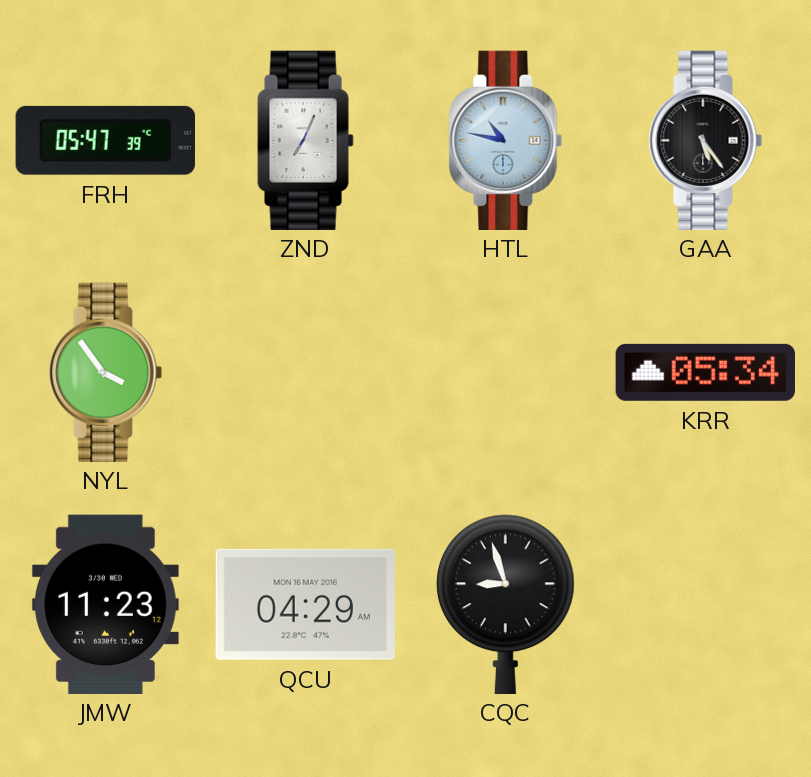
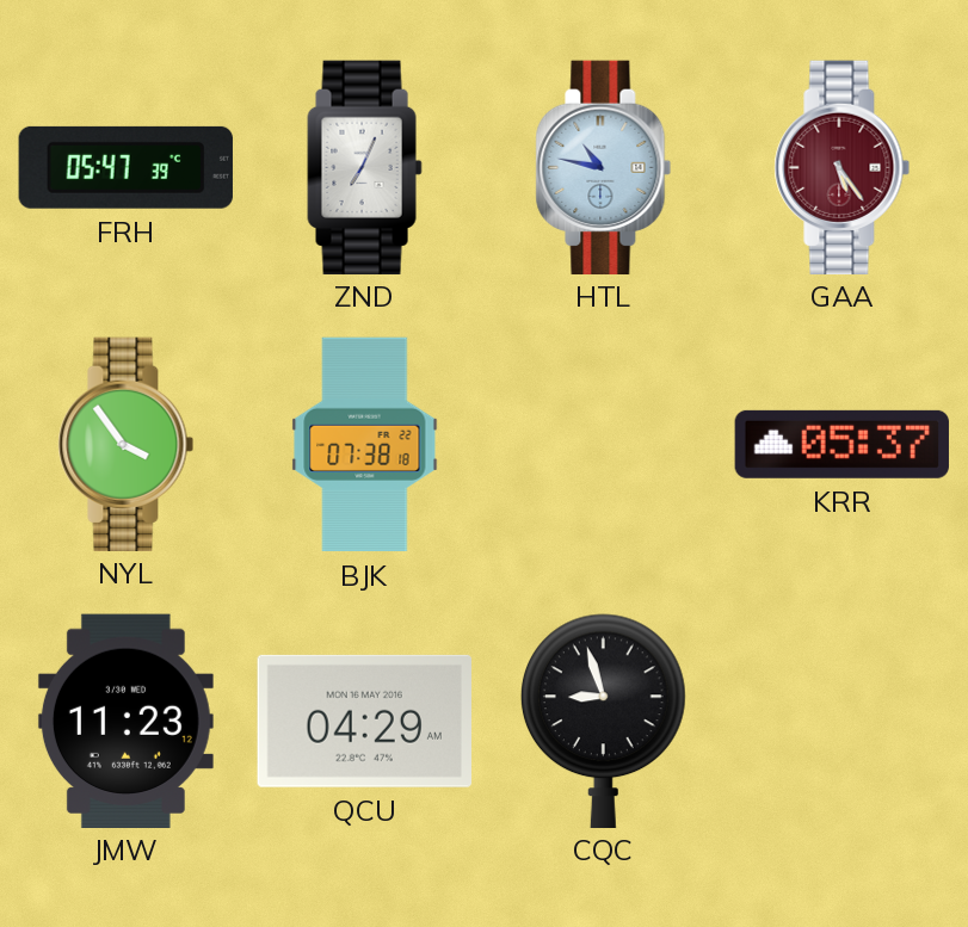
GAA dial: black -> burgundy (843, 167)
BJK: none -> 07:38 (365, 445)
KRR: 05:34 -> 05:37 (841, 444)
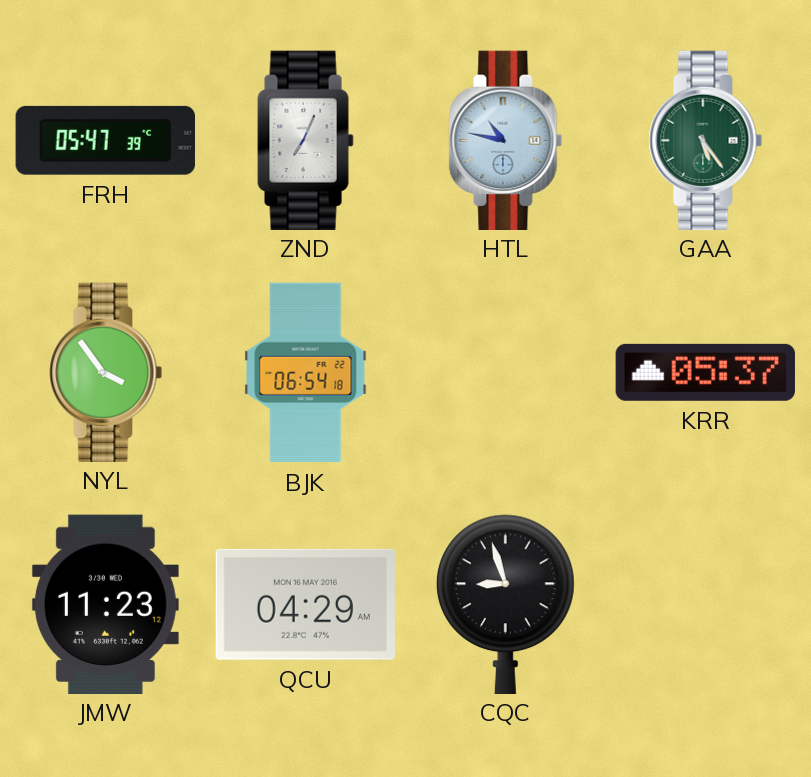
GAA dial: burgundy -> green (706, 140)
BJK: 07:38 -> 06:54 (306, 373)
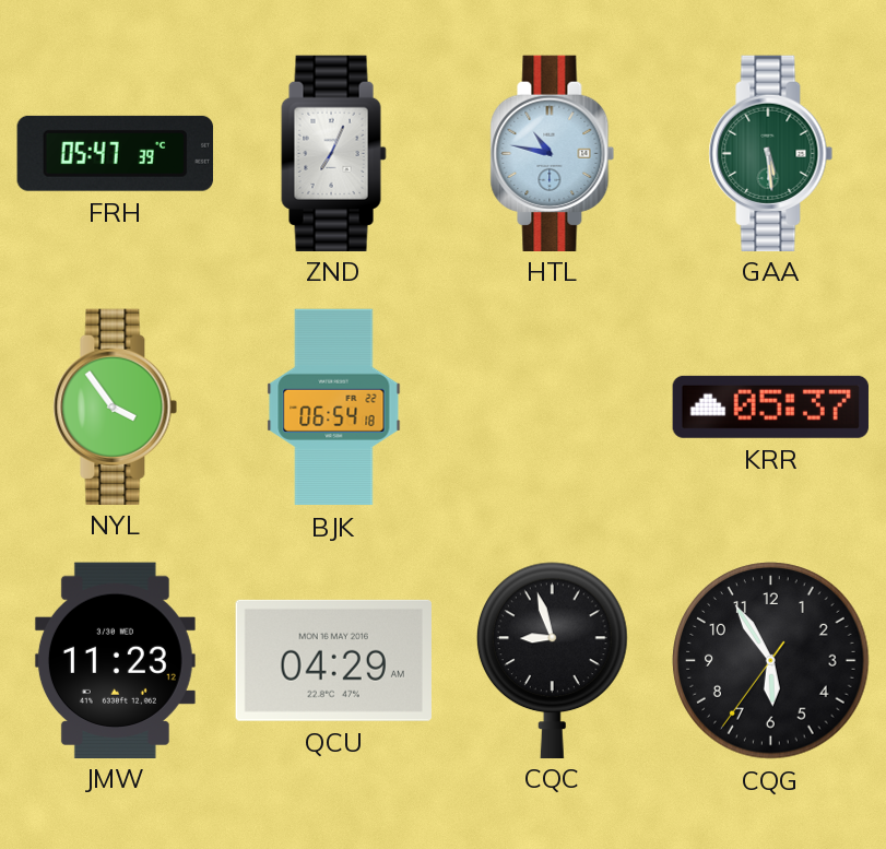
GAA: 5:24 -> 5:29 (771, 153)
CQG: none -> 5:54 (771, 661)
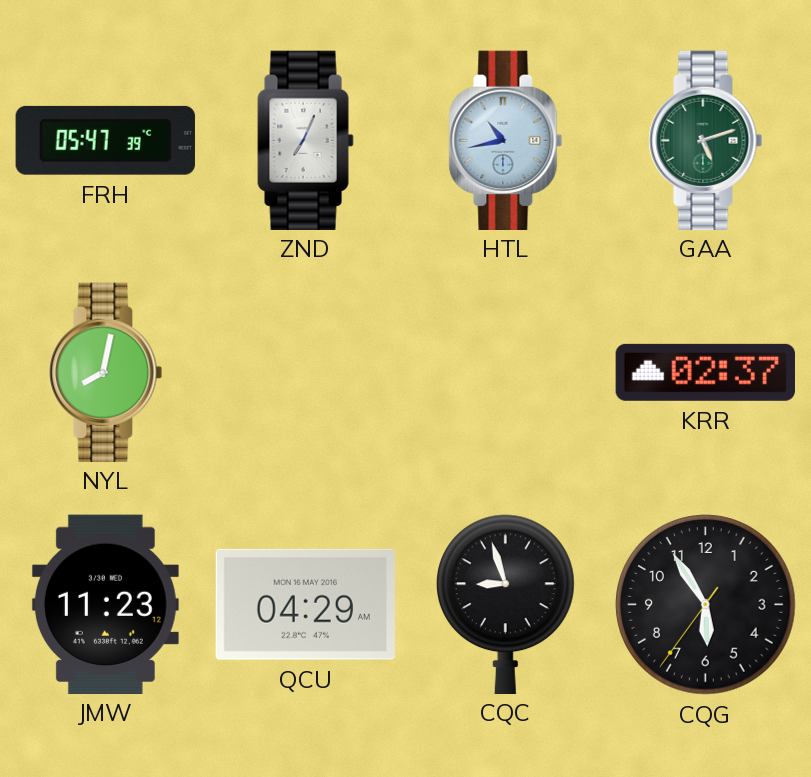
HTL: 10:47 -> 10:43 (506, 140)
GAA: 5:29 -> 5:12 (706, 140)
NYL: 3:54 -> 8:02 (106, 372)
BJK: 06:54 -> none (334, 408)
KRR: 05:37 -> 02:37 (705, 372)
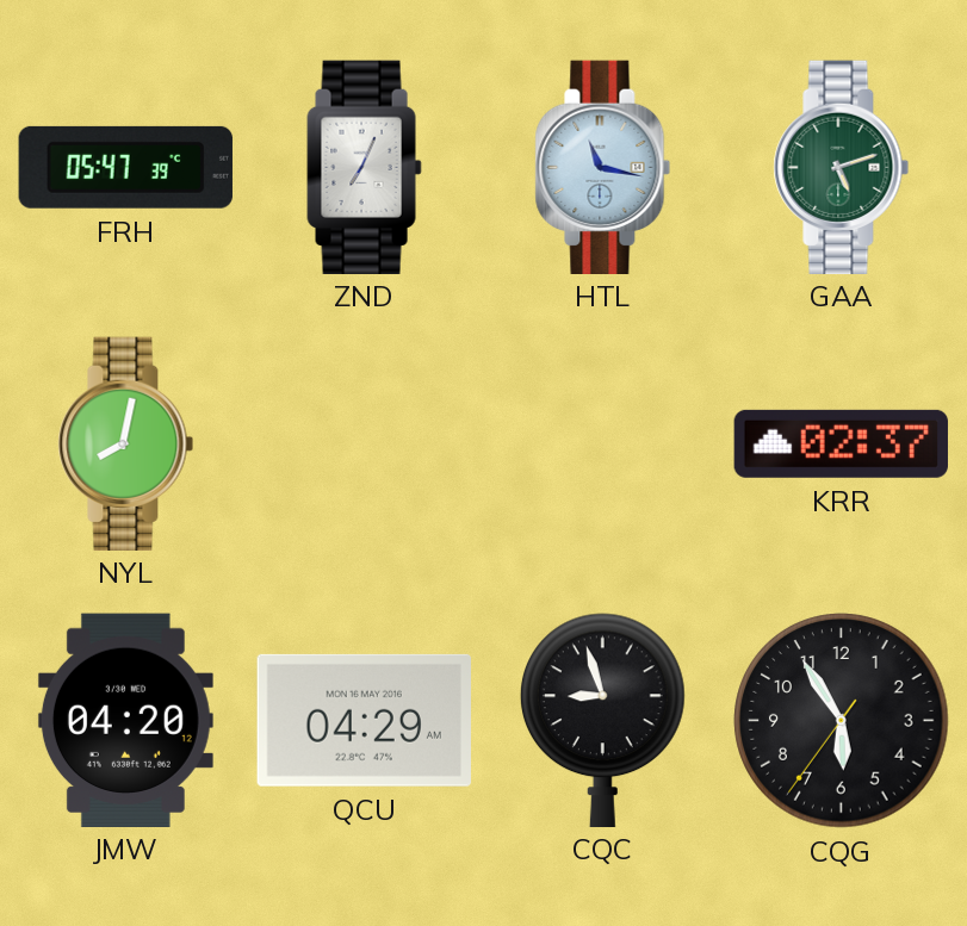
HTL: 10:43 -> 11:17 (603, 167)
JMW: 11:23 -> 04:20 (125, 720)
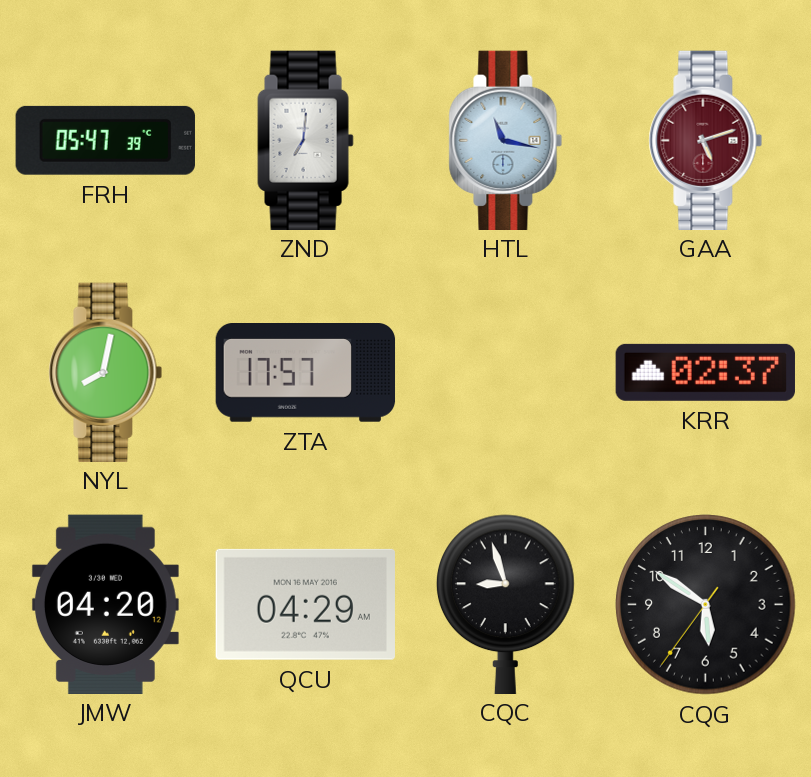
ZND: 7:04 -> 7:01 (306, 140)
GAA dial: green -> burgundy (706, 140)
ZTA: none -> 17:57 (306, 373)
CQG: 5:54 -> 5:50 (706, 605)
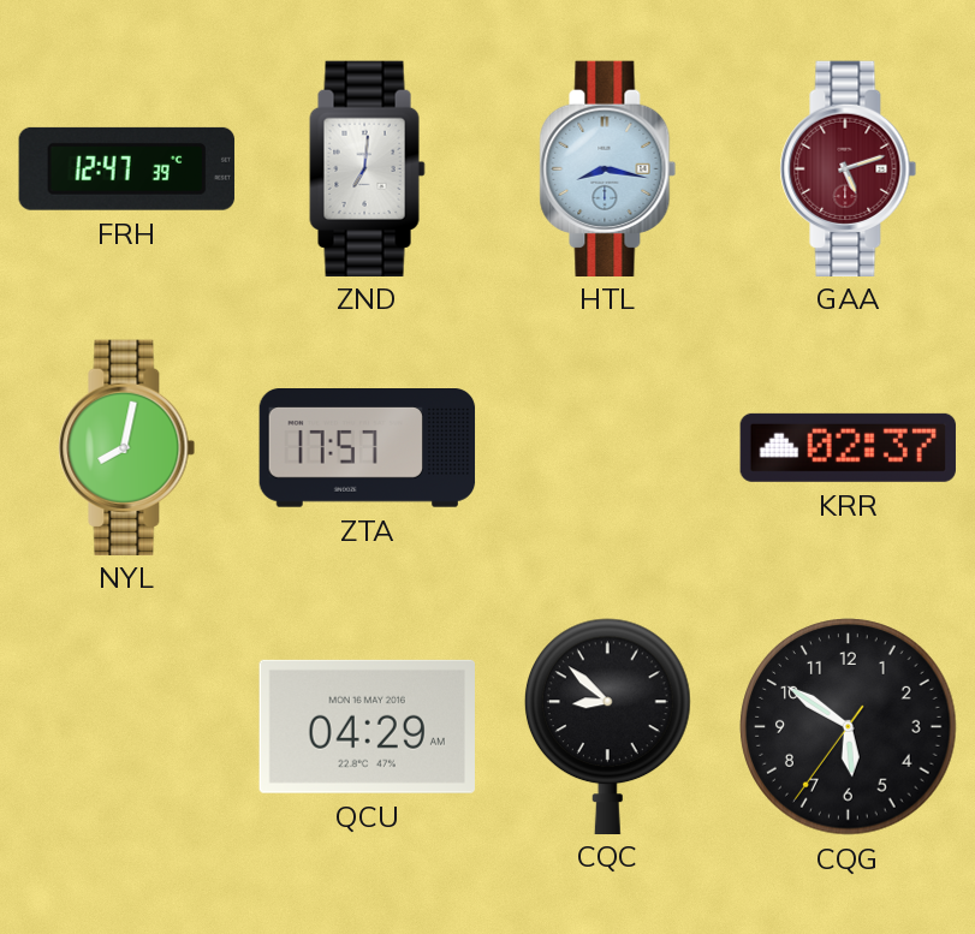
FRH: 05:47 -> 12:47 (126, 168)
HTL: 11:17 -> 8:17 (608, 168)
JMW: 04:20 -> none (105, 604)
CQC: 8:57 -> 8:52 (608, 726)
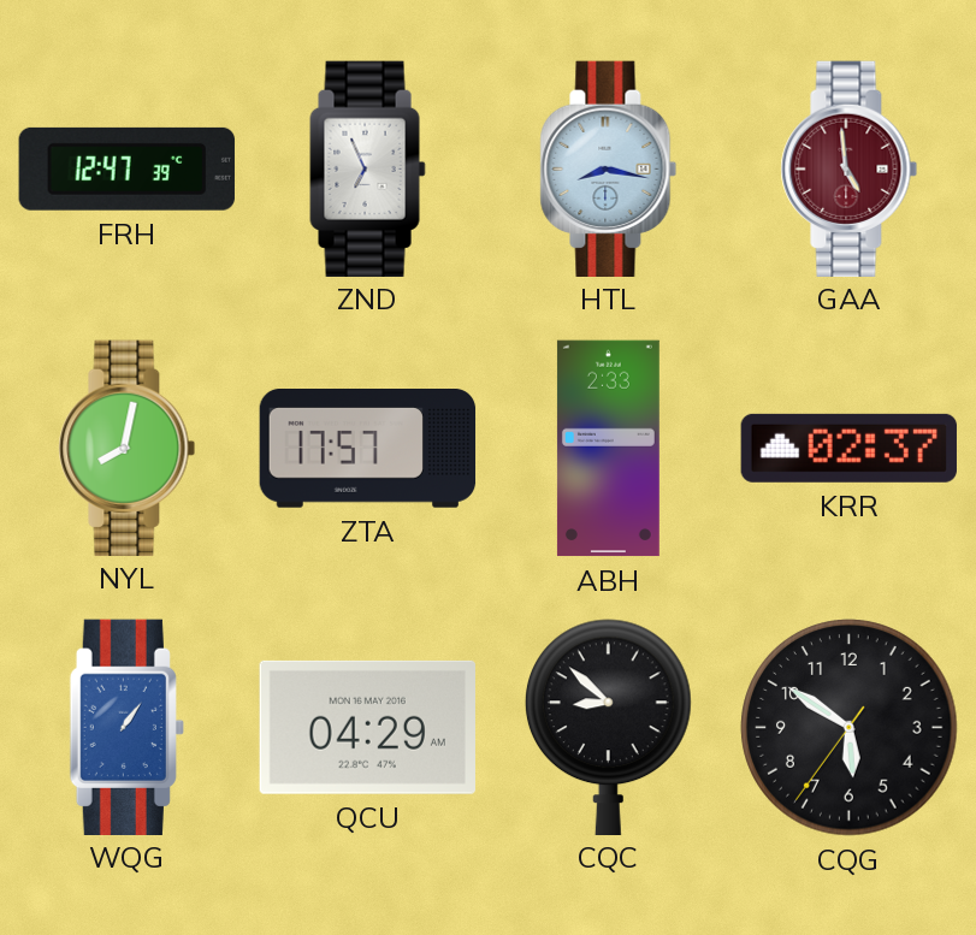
ZND: 7:01 -> 6:56 (368, 168)
GAA: 5:12 -> 4:59 (850, 168)
ABH: none -> 2:33 (608, 449)
WQG: none -> 1:06 (126, 727)
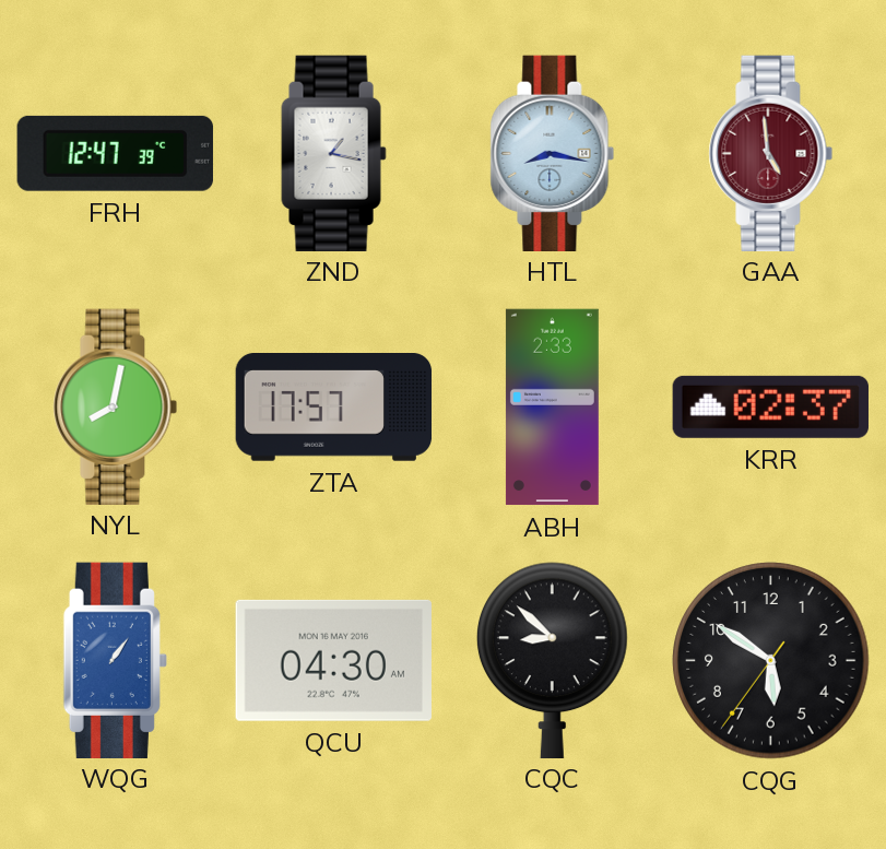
ZND: 6:56 -> 1:17 (334, 153)
QCU: 04:29 -> 04:30 (333, 660)
